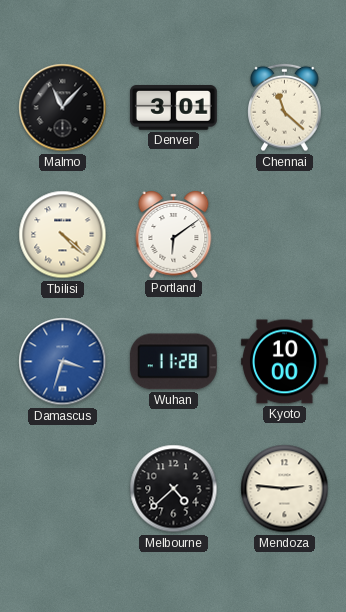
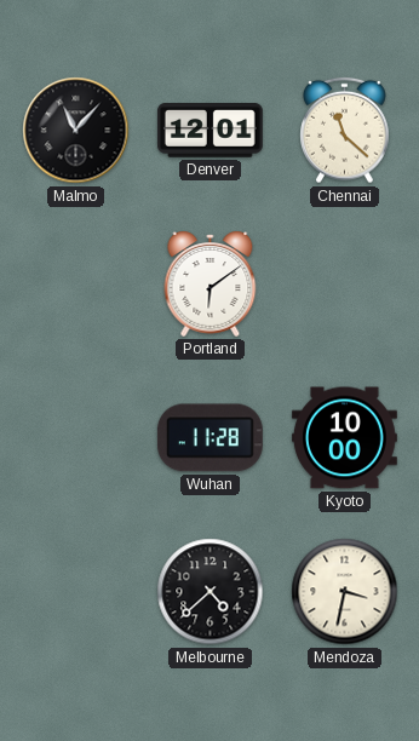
Denver: 3:01 -> 12:01 (209, 131)
Tbilisi: 4:22 -> none (63, 235)
Damascus: 3:33 -> none (63, 362)
Mendoza: 2:46 -> 3:32 (345, 592)
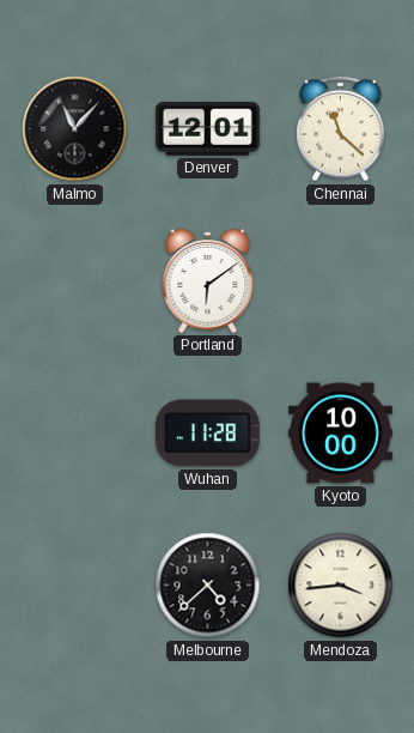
Mendoza: 3:32 -> 3:44 (341, 586)
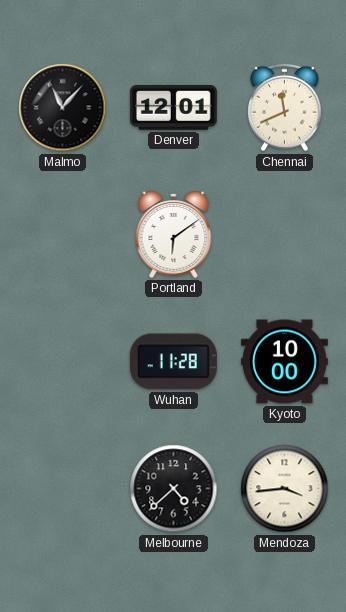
Chennai: 11:22 -> 11:41 (285, 108)
